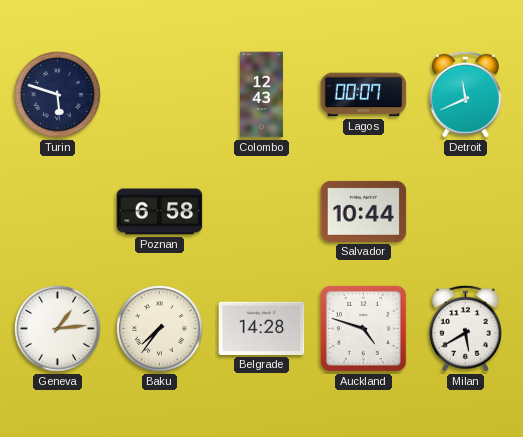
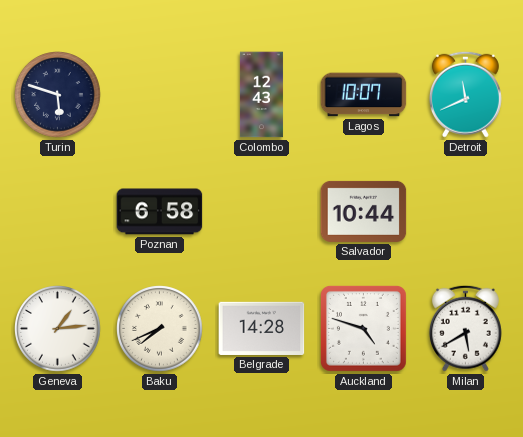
Lagos: 00:07 -> 10:07 (364, 95)
Baku: 7:36 -> 7:41 (160, 329)
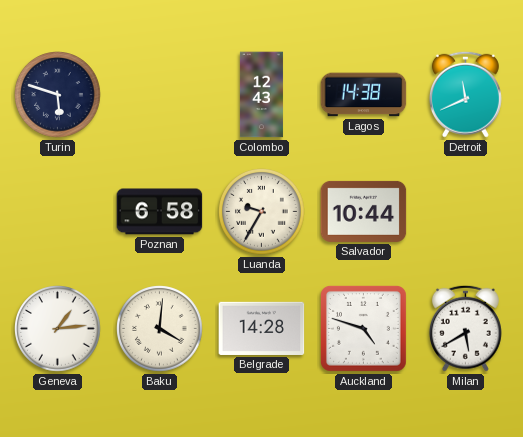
Lagos: 10:07 -> 14:38 (364, 95)
Luanda: none -> 9:35 (262, 212)
Baku: 7:41 -> 4:01 (160, 329)
